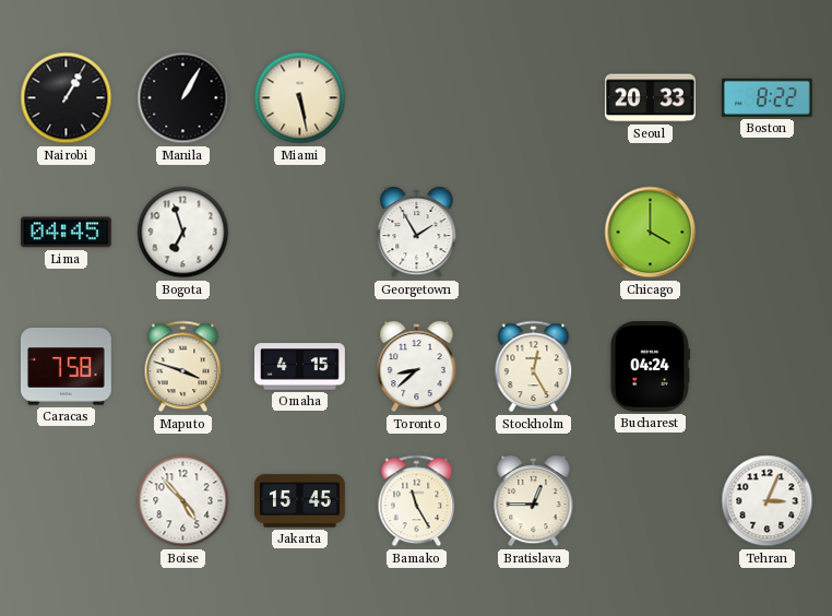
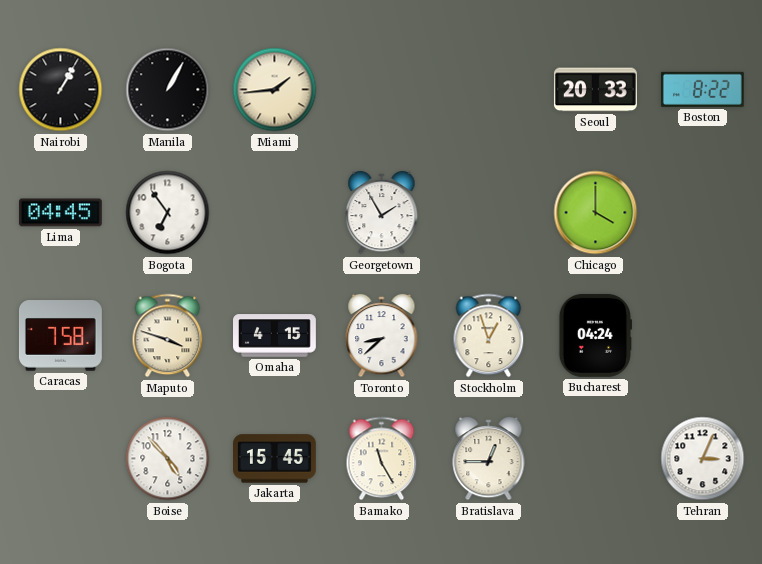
Miami: 5:28 -> 1:44 (275, 90)
Bogota: 6:57 -> 6:54 (168, 213)
Stockholm: 12:25 -> 12:57 (489, 336)
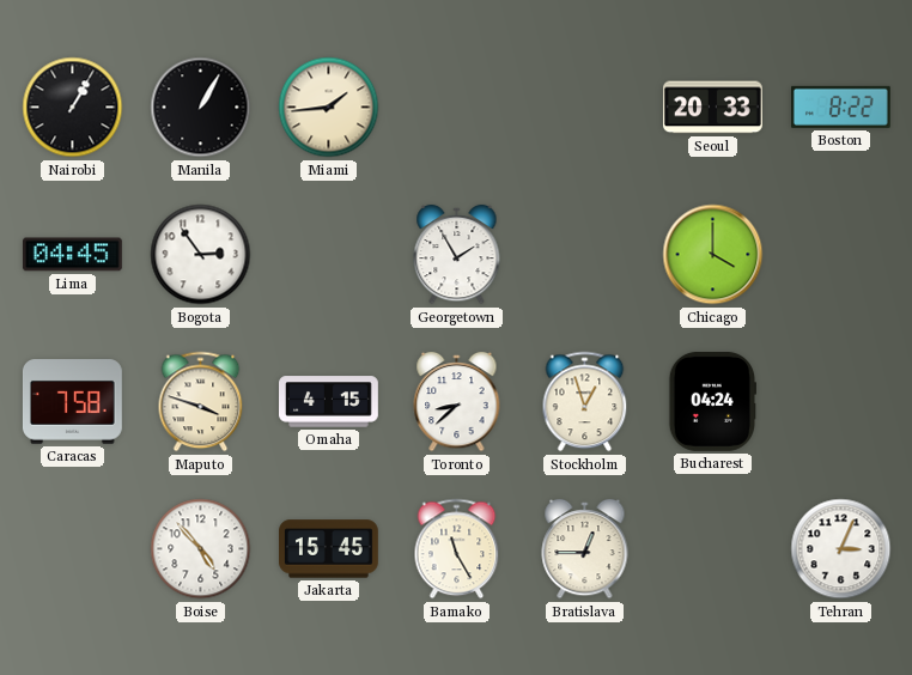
Bogota: 6:54 -> 2:54 (201, 255)
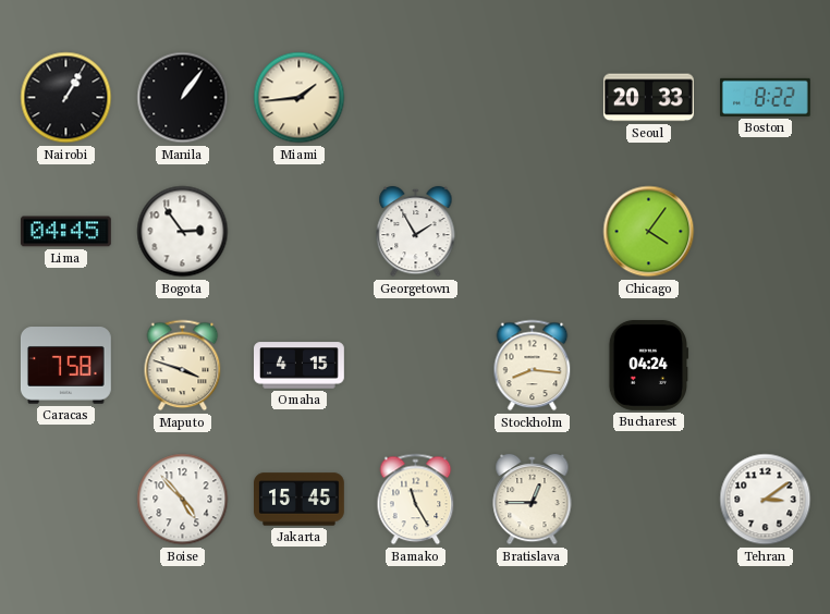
Manila: 1:05 -> 1:06 (183, 98)
Chicago: 4:00 -> 4:06 (649, 232)
Toronto: 8:38 -> none (457, 402)
Stockholm: 12:57 -> 8:16 (533, 366)
Tehran: 3:04 -> 3:09 (766, 500)
